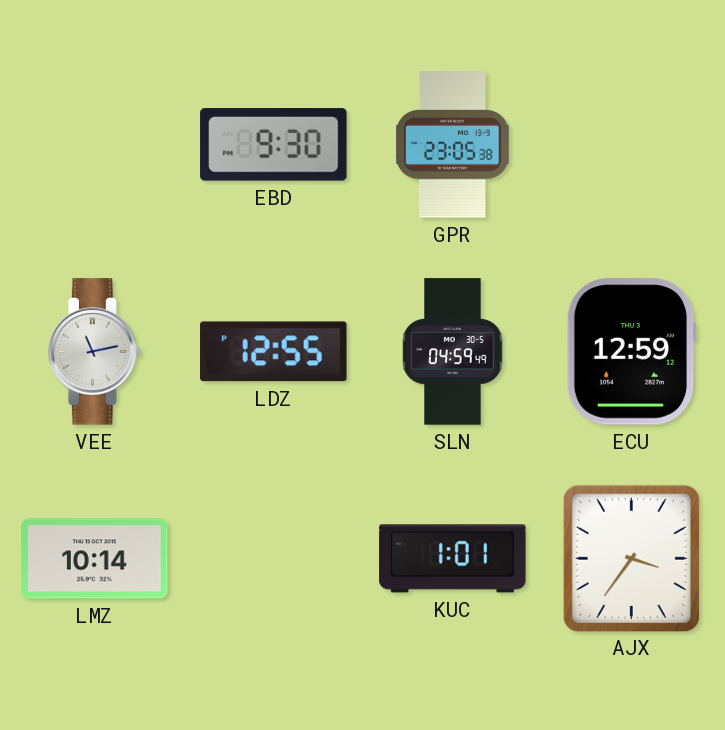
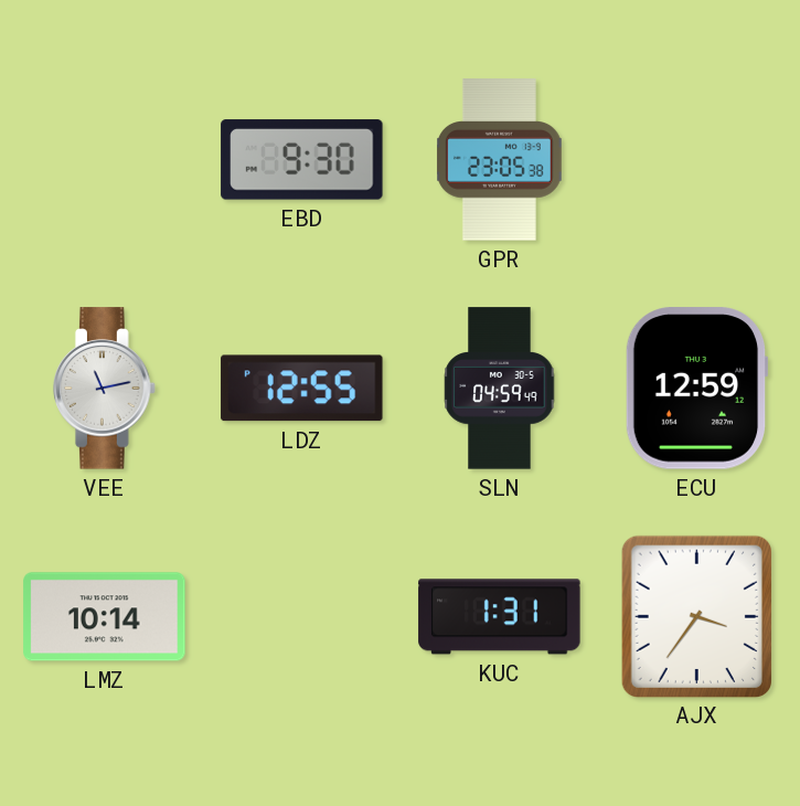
KUC: 1:01 -> 1:31 (500, 617)
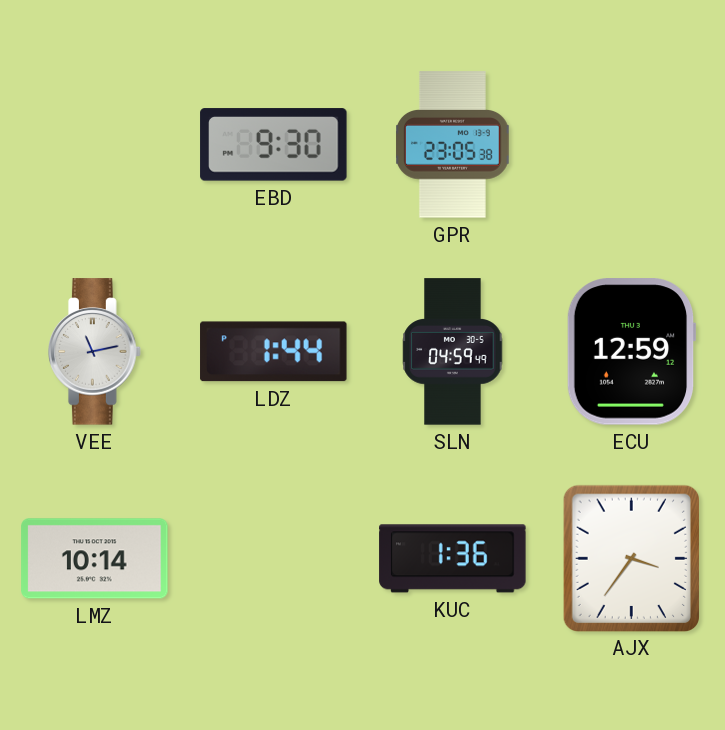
LDZ: 12:55 -> 1:44 (274, 352)
KUC: 1:31 -> 1:36 (453, 559)
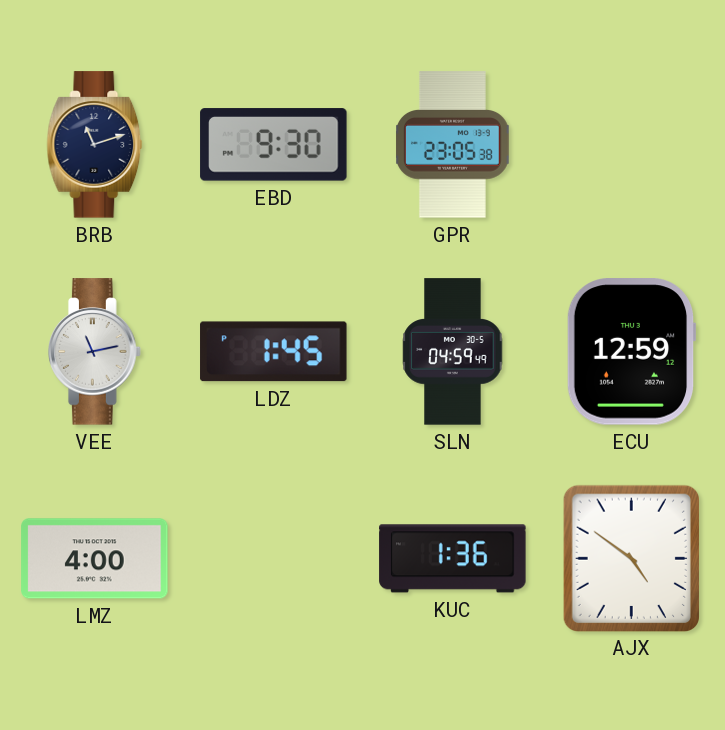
BRB: none -> 11:12 (95, 145)
LDZ: 1:44 -> 1:45 (274, 352)
LMZ: 10:14 -> 4:00 (95, 559)
AJX: 3:36 -> 4:51 (631, 558)
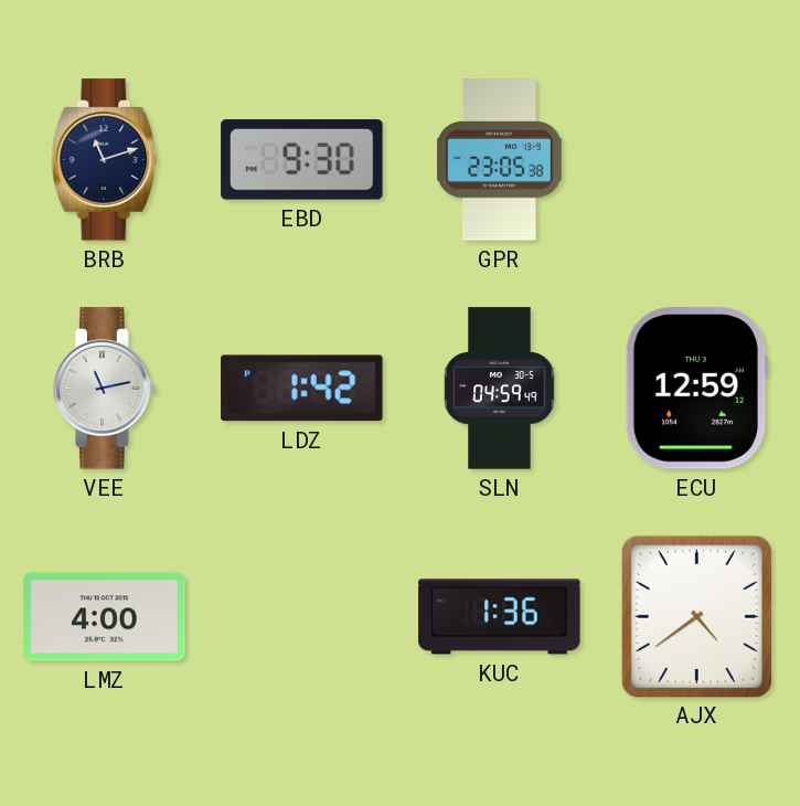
LDZ: 1:45 -> 1:42 (302, 389)
AJX: 4:51 -> 4:39 (696, 616)
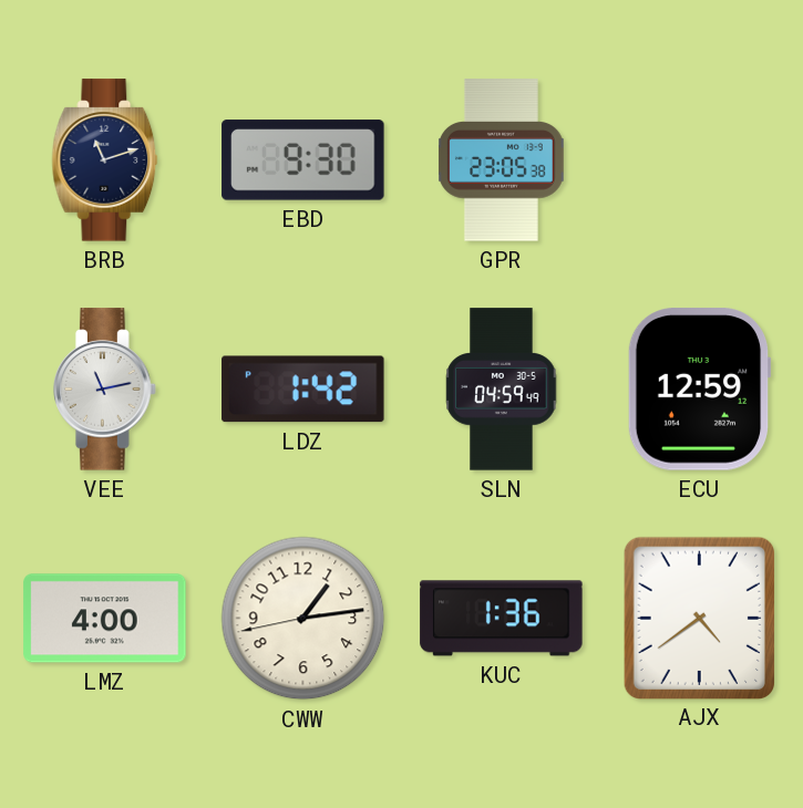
CWW: none -> 1:13 (303, 619)
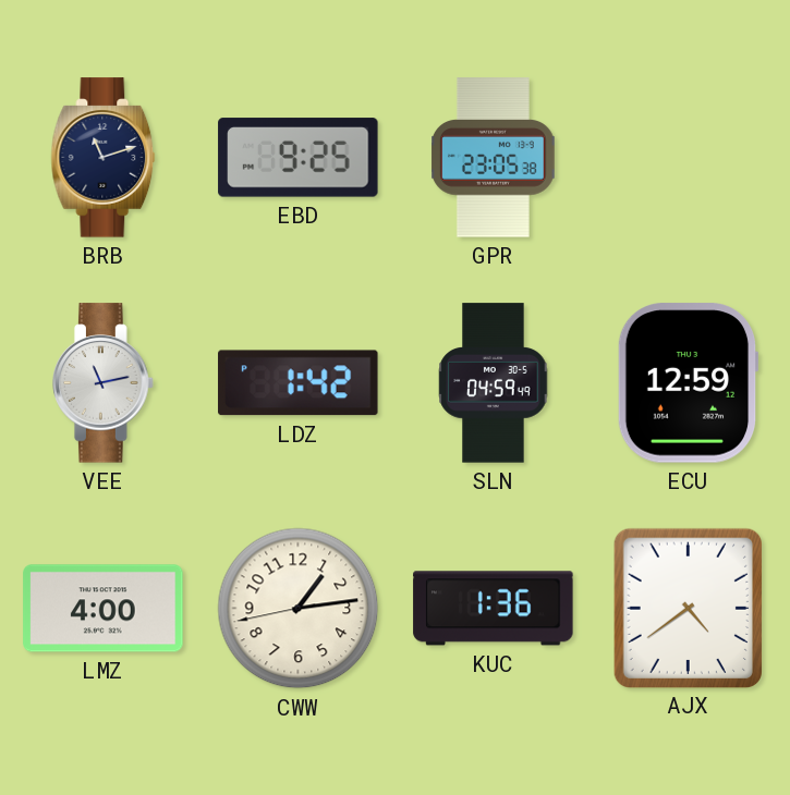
EBD: 9:30 -> 9:25 (299, 158)
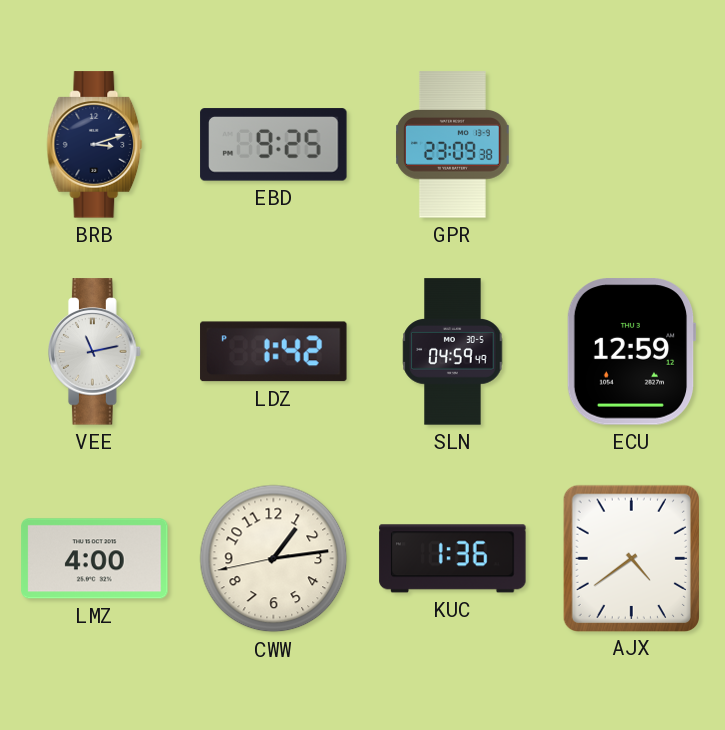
BRB: 11:12 -> 3:12 (95, 145)
GPR: 23:05 -> 23:09 (453, 145)
